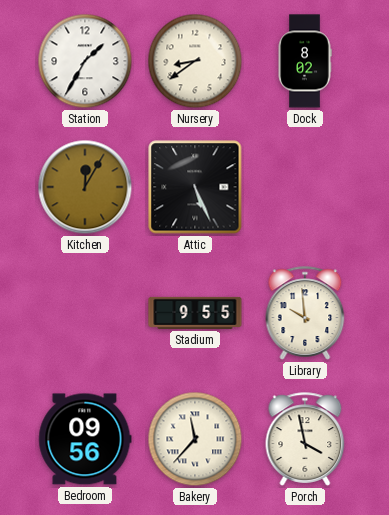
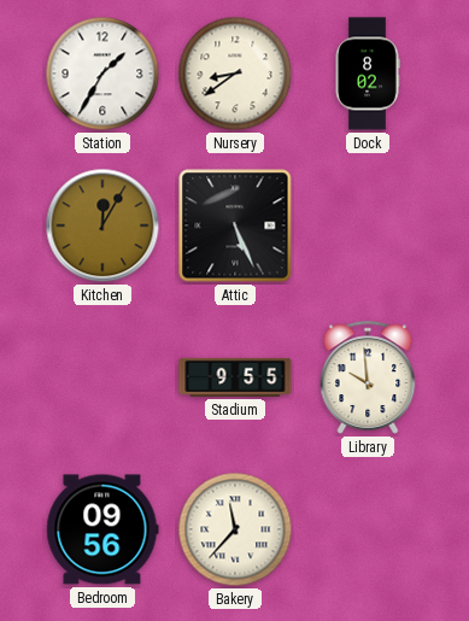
Porch: 3:58 -> none (305, 439)
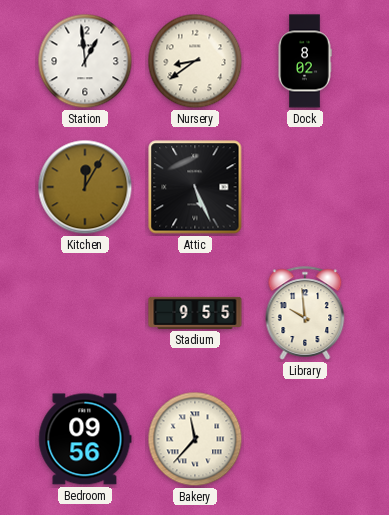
Station: 1:35 -> 12:59 (85, 61)
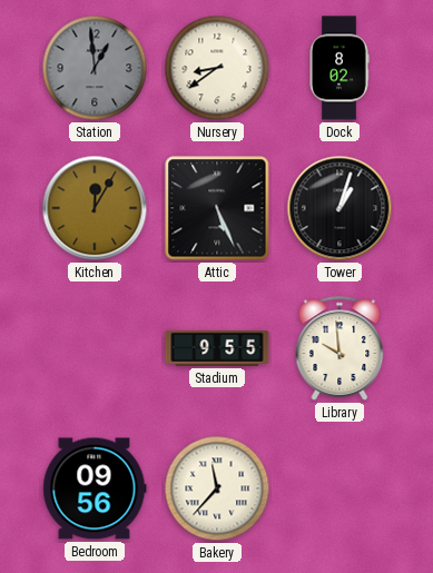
Station dial: white -> grey (95, 68)
Tower: none -> 1:03 (339, 208)
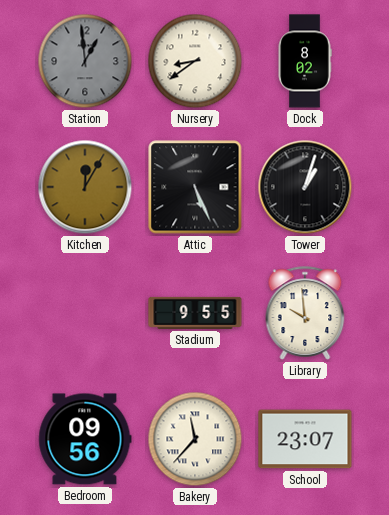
School: none -> 23:07 (305, 439)
